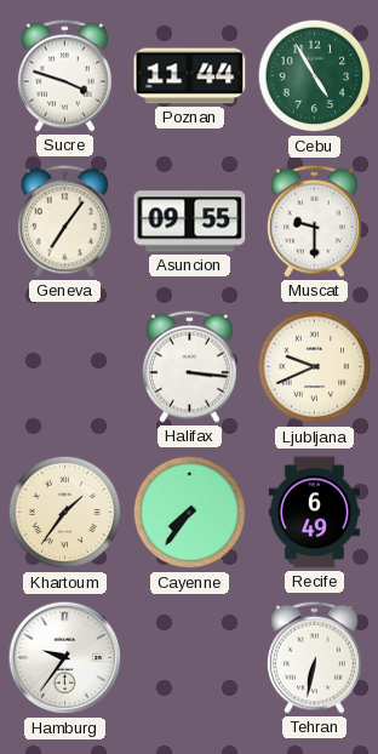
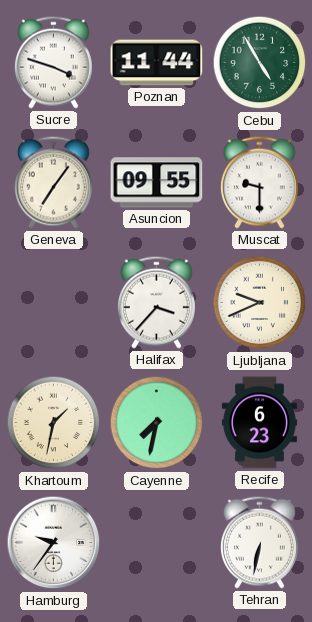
Halifax: 3:16 -> 3:37 (156, 302)
Khartoum: 1:36 -> 1:32 (54, 423)
Cayenne: 7:36 -> 7:32 (157, 423)
Recife: 6:49 -> 6:23 (259, 423)
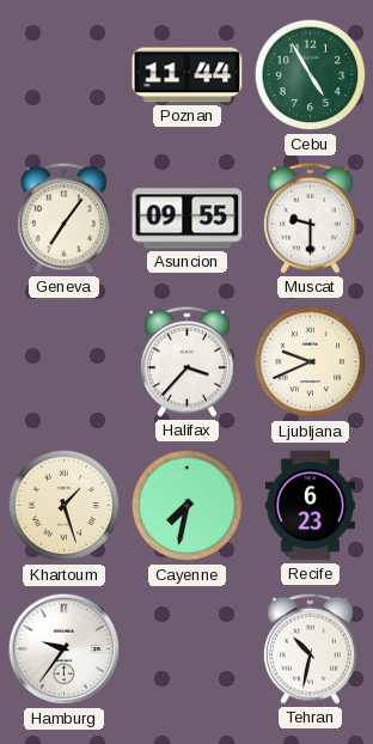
Sucre: 3:48 -> none (53, 62)
Khartoum: 1:32 -> 1:27 (65, 506)
Tehran: 6:32 -> 10:32 (310, 648)
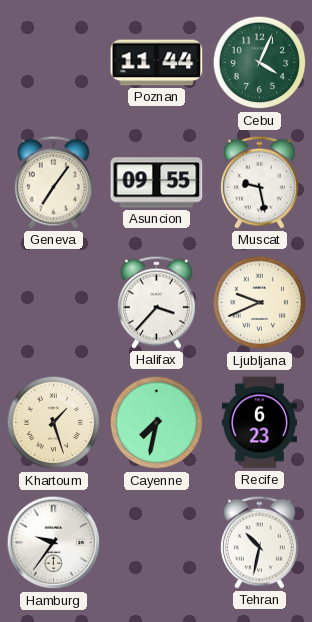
Cebu: 4:55 -> 4:04 (260, 63)
Muscat: 9:30 -> 9:28 (259, 182)
